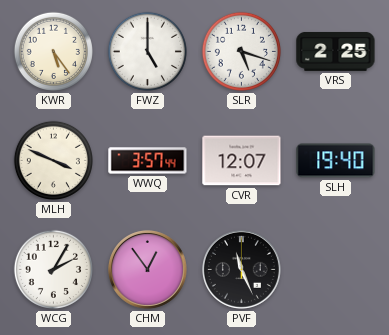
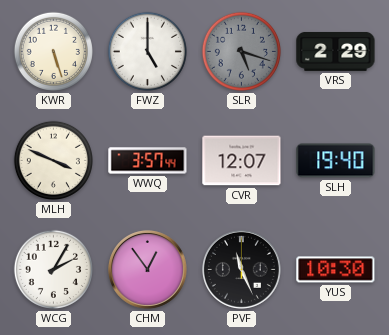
KWR: 5:24 -> 5:27 (53, 51)
SLR dial: white -> grey (241, 51)
VRS: 2:25 -> 2:29 (336, 51)
YUS: none -> 10:30 (336, 270)
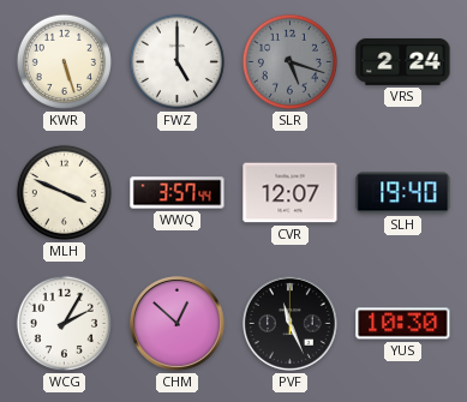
VRS: 2:29 -> 2:24 (403, 61)
CHM: 12:54 -> 12:52 (176, 323)
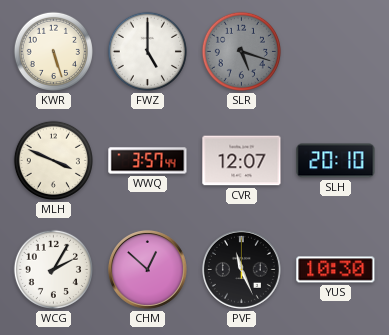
VRS: 2:24 -> none (403, 61)
SLH: 19:40 -> 20:10 (336, 161)
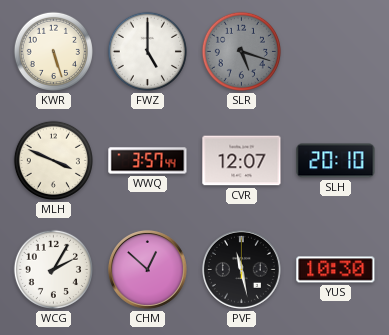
PVF: 11:26 -> 11:28 (241, 269)
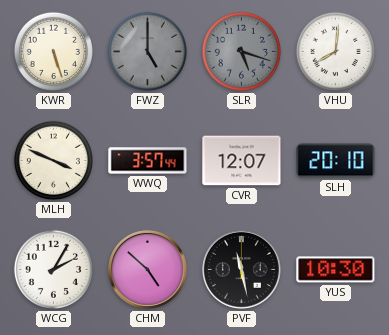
FWZ dial: white -> grey (147, 51)
VHU: none -> 8:01 (335, 51)
CHM: 12:52 -> 4:52 (147, 269)
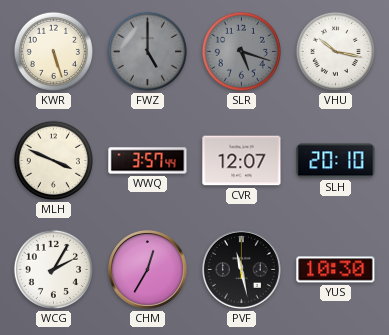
VHU: 8:01 -> 10:17 (335, 51)
CHM: 4:52 -> 12:35 (147, 269)
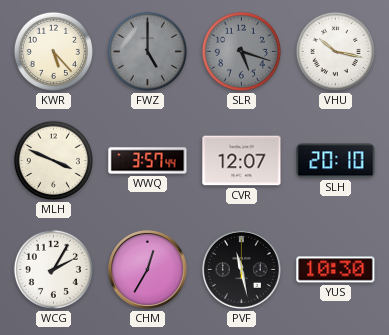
KWR: 5:27 -> 5:23 (53, 51)
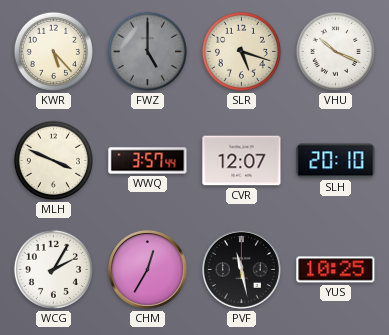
SLR dial: grey -> cream (241, 51)
VHU: 10:17 -> 10:19 (335, 51)
YUS: 10:30 -> 10:25 (336, 270)
